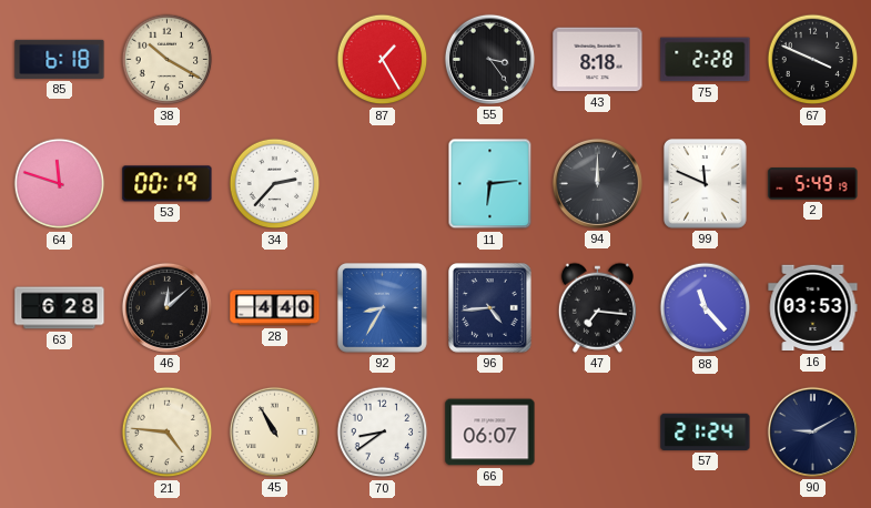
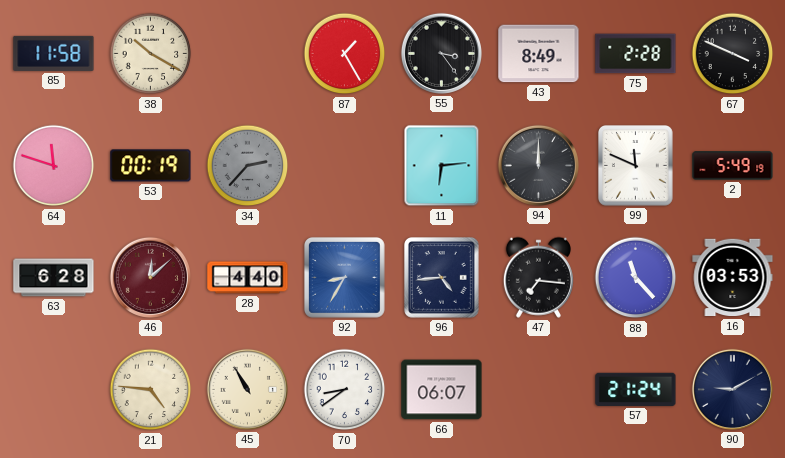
85: 6:18 -> 11:58 (54, 53)
43: 8:18 -> 8:49 (539, 54)
34 dial: white -> grey (248, 166)
46 dial: black -> burgundy (150, 277)
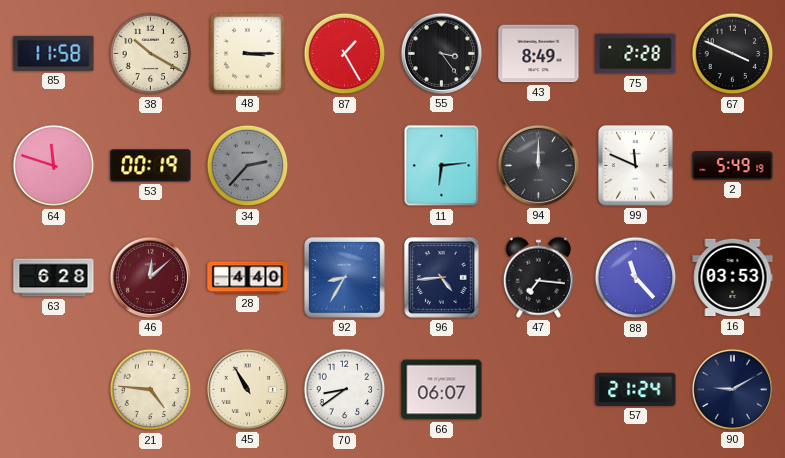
48: none -> 3:15 (247, 53)
